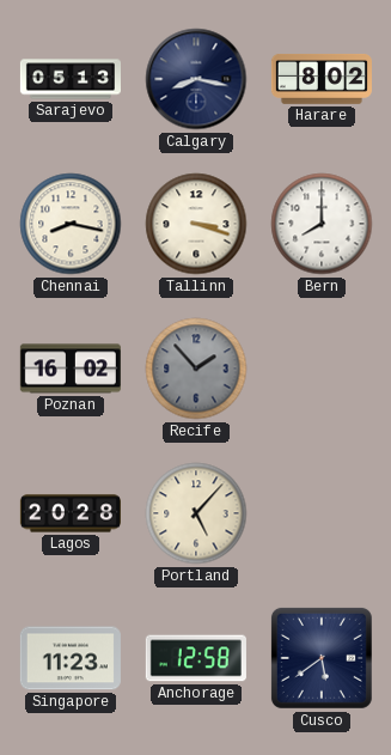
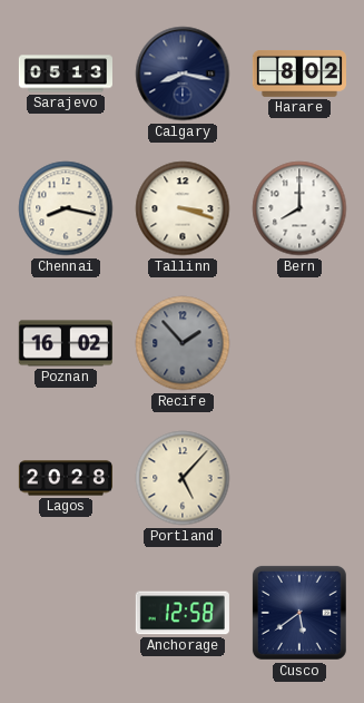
Singapore: 11:23 -> none (71, 658)
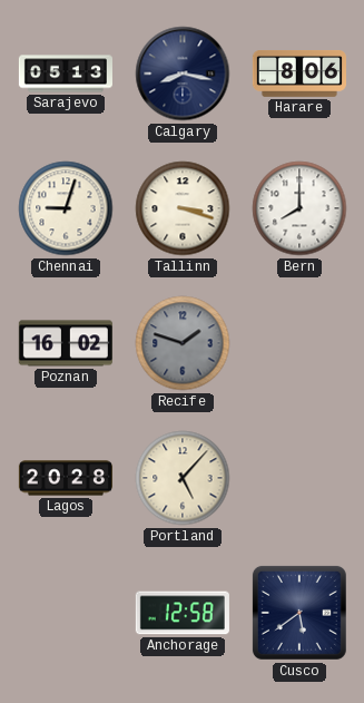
Harare: 8:02 -> 8:06 (299, 74)
Chennai: 8:17 -> 9:03 (66, 208)
Recife: 1:53 -> 1:48 (183, 343)
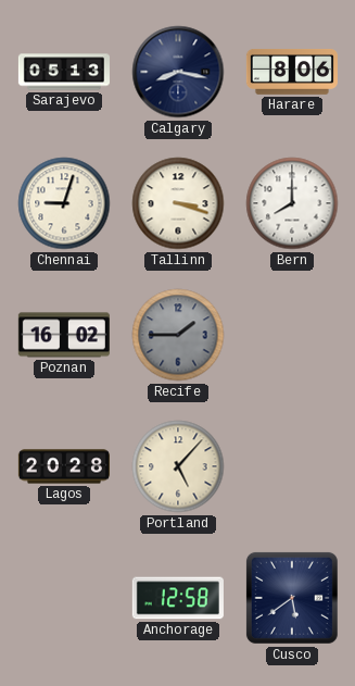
Recife: 1:48 -> 1:45 (178, 335)
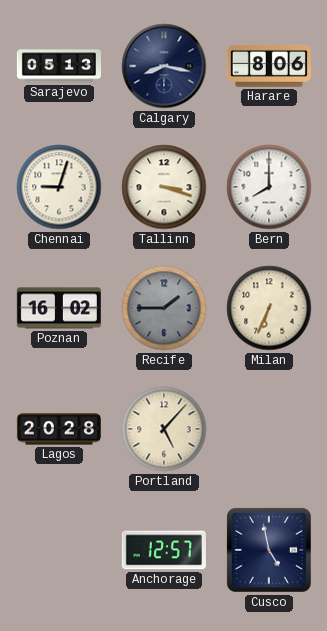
Milan: none -> 6:34 (269, 308)
Anchorage: 12:58 -> 12:57 (164, 550)
Cusco: 5:39 -> 4:58 (269, 550)
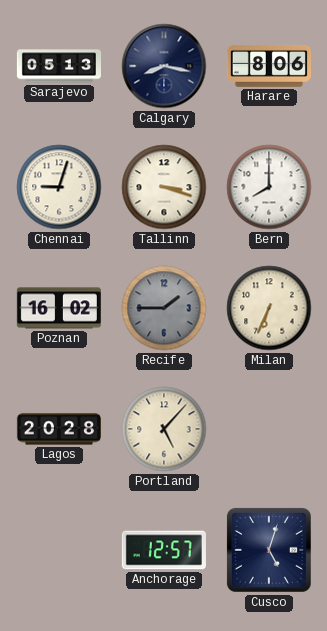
Cusco: 4:58 -> 5:03 (269, 550)
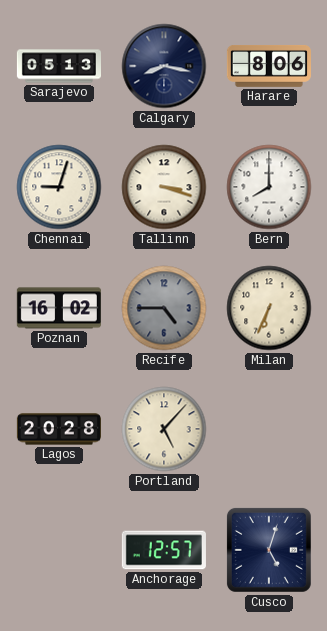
Recife: 1:45 -> 4:45 (164, 308)
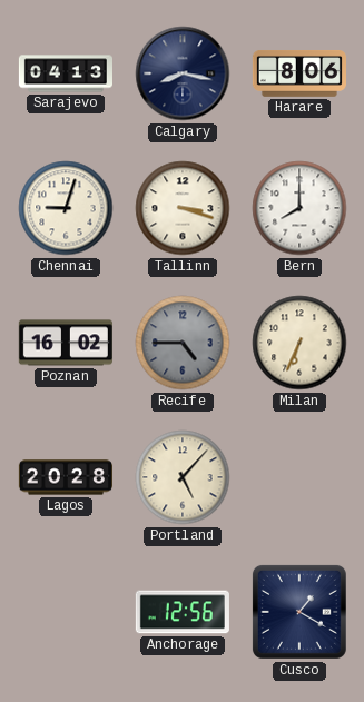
Sarajevo: 05:13 -> 04:13 (65, 73)
Anchorage: 12:57 -> 12:56 (183, 612)
Cusco: 5:03 -> 1:20 (299, 612)
